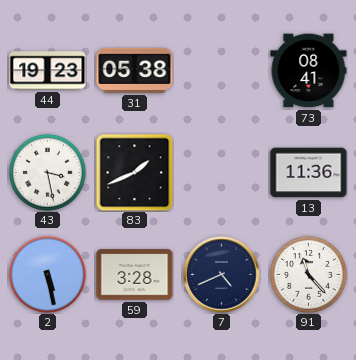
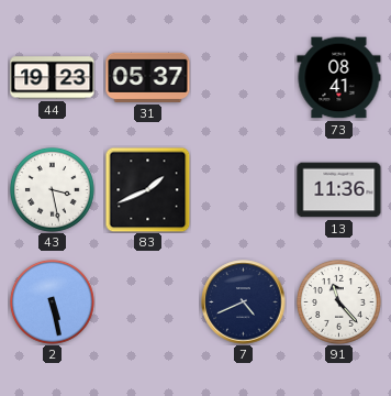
31: 05:38 -> 05:37 (148, 77)
59: 3:28 -> none (135, 275)
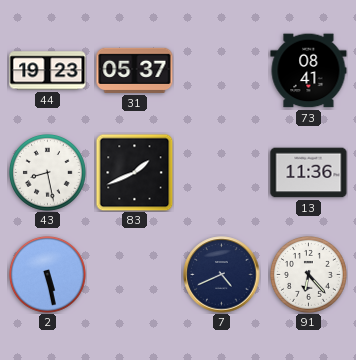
43: 3:28 -> 8:28 (48, 173)
91: 11:23 -> 6:23 (309, 275)
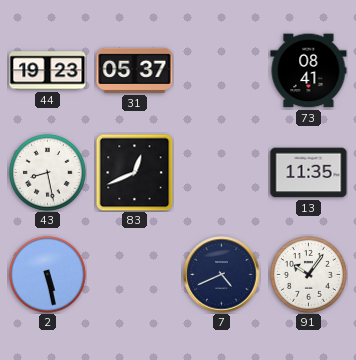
83: 1:41 -> 12:41 (134, 172)
13: 11:36 -> 11:35 (309, 173)
91: 6:23 -> 10:06 (309, 275)
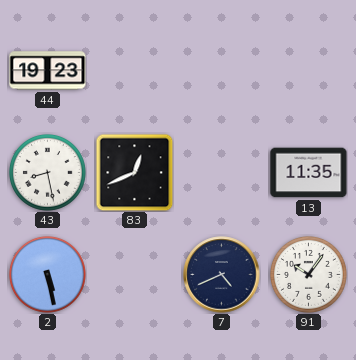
31: 05:37 -> none (135, 70)
73: 08:41 -> none (309, 71)
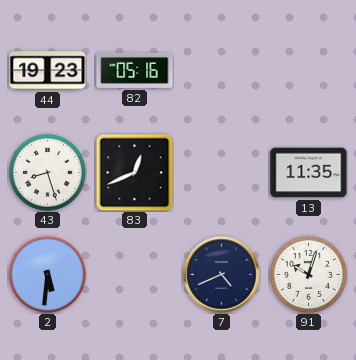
82: none -> 05:16 (135, 70)
43: 8:28 -> 8:27 (48, 173)
2: 5:28 -> 5:31 (48, 275)
91: 10:06 -> 10:03 (309, 275)
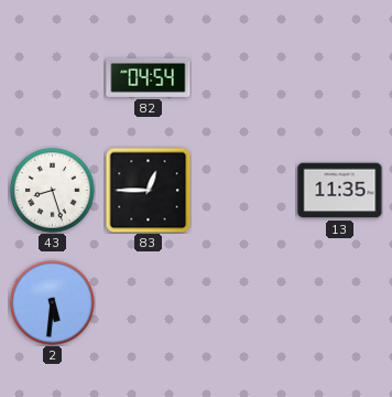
44: 19:23 -> none (48, 71)
82: 05:16 -> 04:54 (149, 77)
83: 12:41 -> 12:45 (148, 190)
7: 4:41 -> none (222, 275)
91: 10:03 -> none (309, 275)
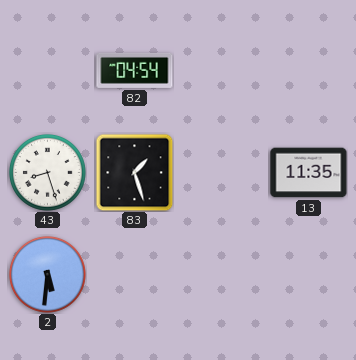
83: 12:45 -> 1:27 (134, 172)
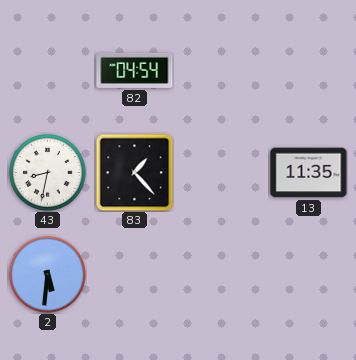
43: 8:27 -> 8:32 (48, 173)
83: 1:27 -> 1:23 (134, 172)
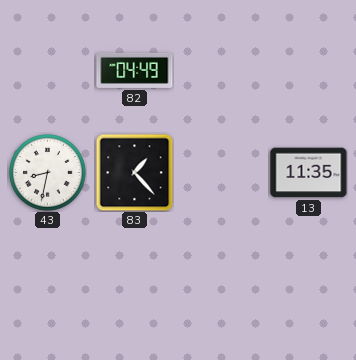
82: 04:54 -> 04:49 (135, 70)
2: 5:31 -> none (48, 275)
